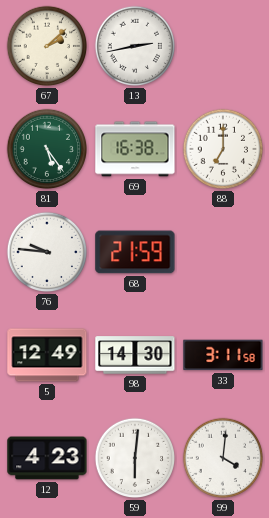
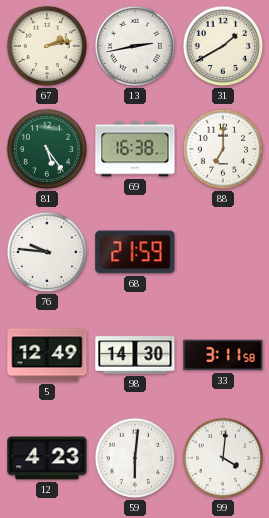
67: 2:08 -> 2:13 (47, 46)
31: none -> 1:40 (223, 46)
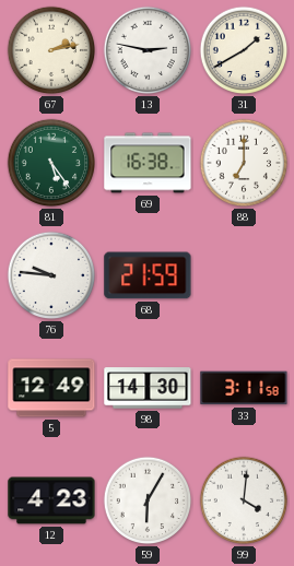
13: 2:43 -> 2:47 (148, 50)
59: 6:01 -> 6:05 (148, 500)
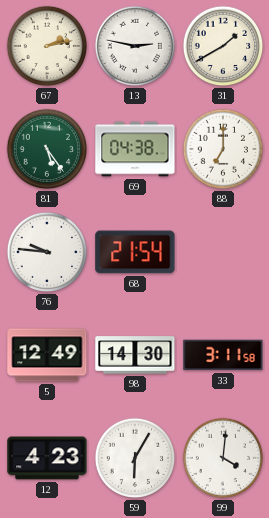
69: 16:38 -> 04:38 (135, 149)
68: 21:59 -> 21:54 (135, 252)
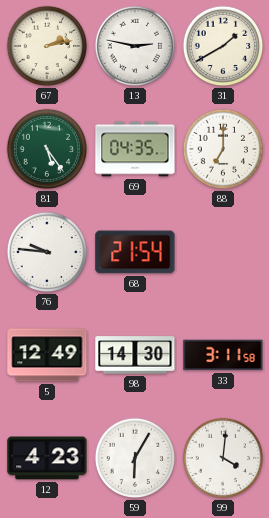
69: 04:38 -> 04:35 (135, 149)
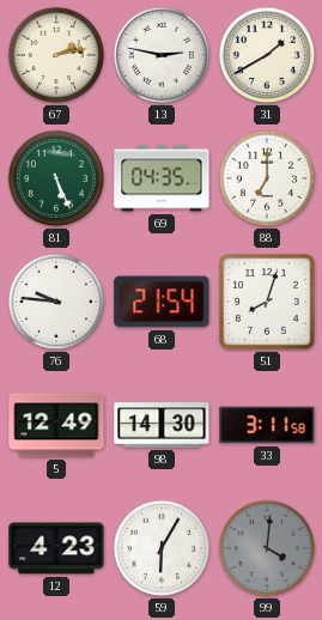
81: 5:24 -> 5:26 (56, 178)
51: none -> 8:03 (268, 303)
99 dial: white -> grey (267, 548)
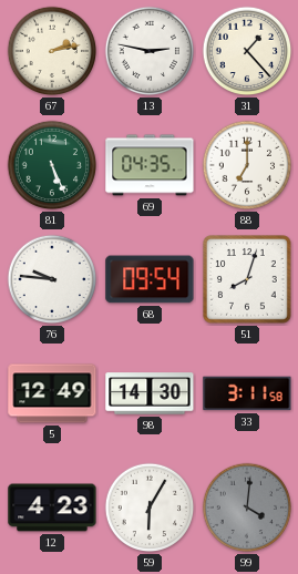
31: 1:40 -> 1:23 (247, 51)
68: 21:54 -> 09:54 (150, 279)
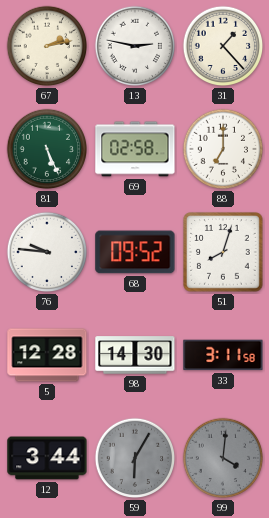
69: 04:35 -> 02:58 (135, 149)
68: 09:54 -> 09:52 (135, 252)
5: 12:49 -> 12:28 (47, 355)
12: 4:23 -> 3:44 (47, 458)
59 dial: white -> grey (135, 458)
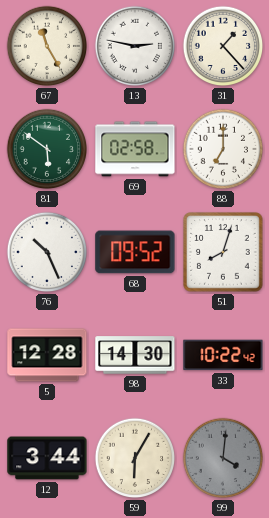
67: 2:13 -> 11:25 (47, 46)
81: 5:26 -> 5:51 (47, 149)
76: 9:46 -> 10:26 (47, 252)
33: 3:11 -> 10:22 (223, 355)
59 dial: grey -> cream (135, 458)
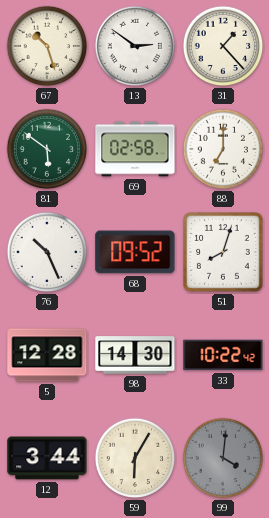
67: 11:25 -> 10:27 (47, 46)
13: 2:47 -> 2:51 (135, 46)
